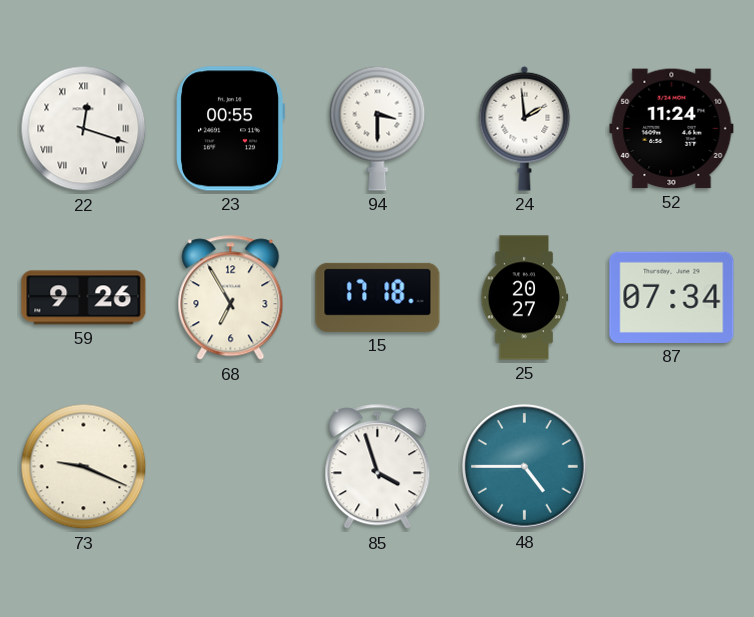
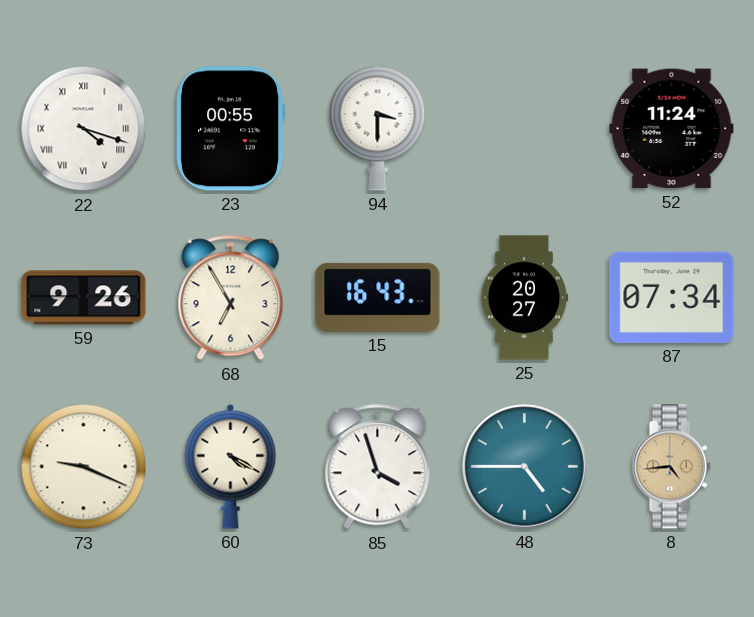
22: 12:18 -> 4:18 (84, 129)
24: 1:59 -> none (525, 128)
15: 17:18 -> 16:43 (378, 297)
60: none -> 4:20 (231, 466)
8: none -> 4:44 (671, 467)
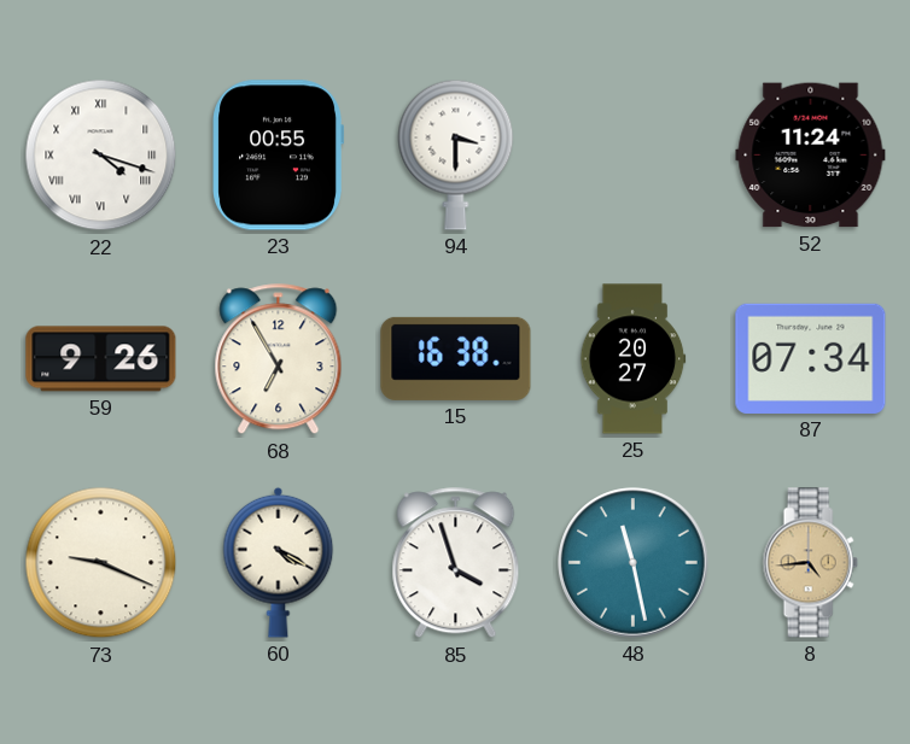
15: 16:43 -> 16:38 (456, 358)
48: 4:45 -> 11:28 (634, 563)
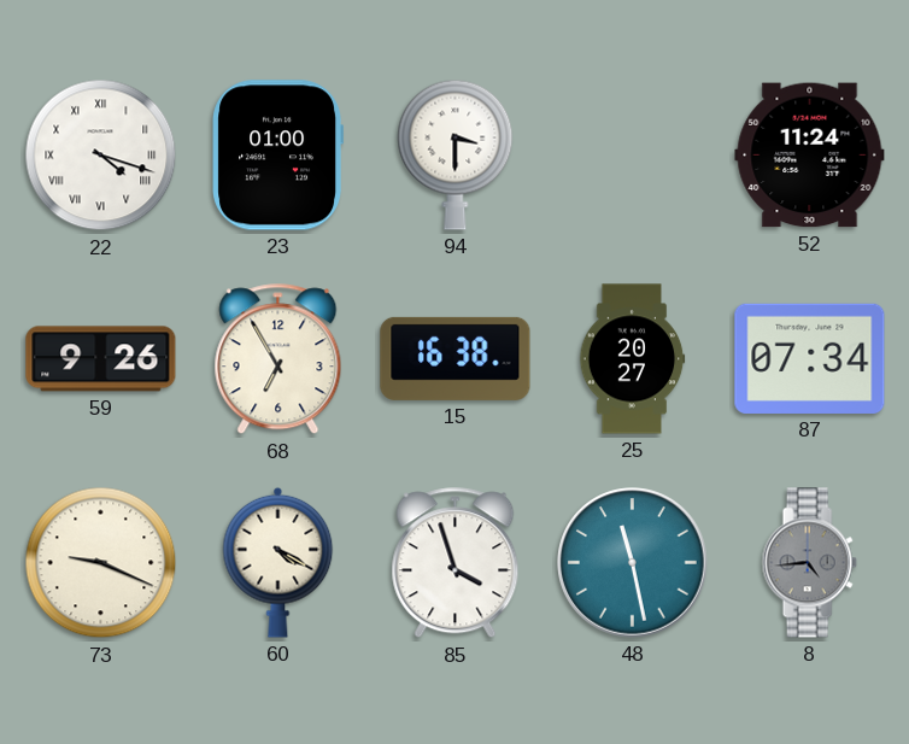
23: 00:55 -> 01:00 (277, 156)
8 dial: champagne -> grey (809, 563)
